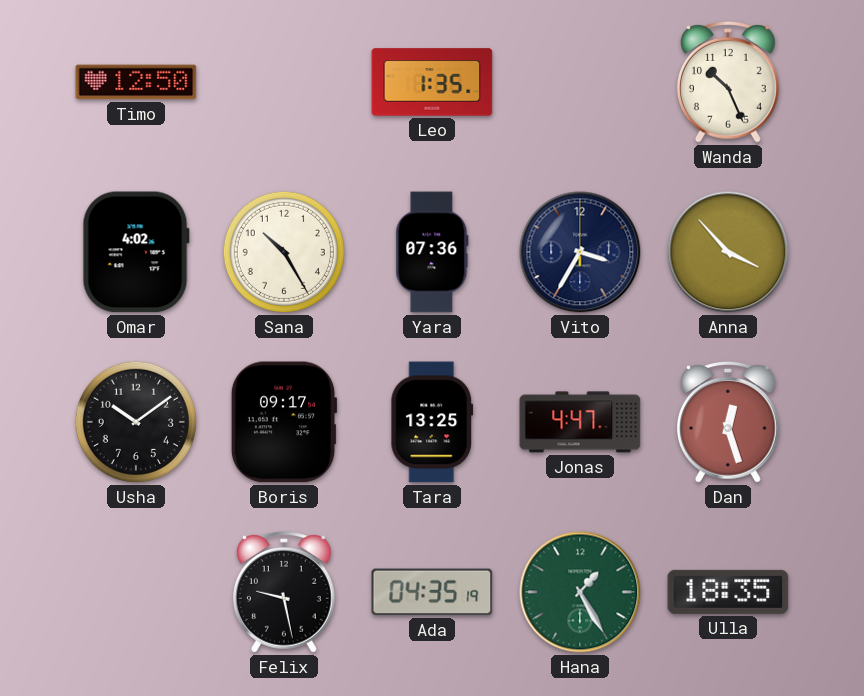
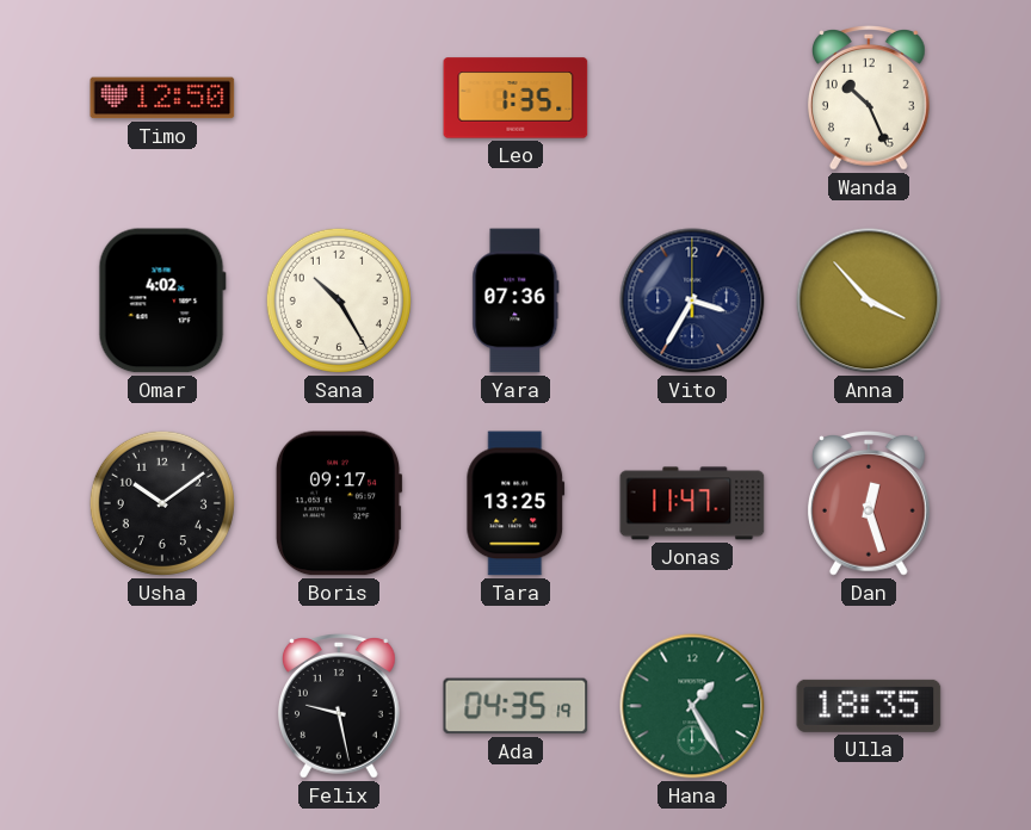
Jonas: 4:47 -> 11:47 (692, 503)
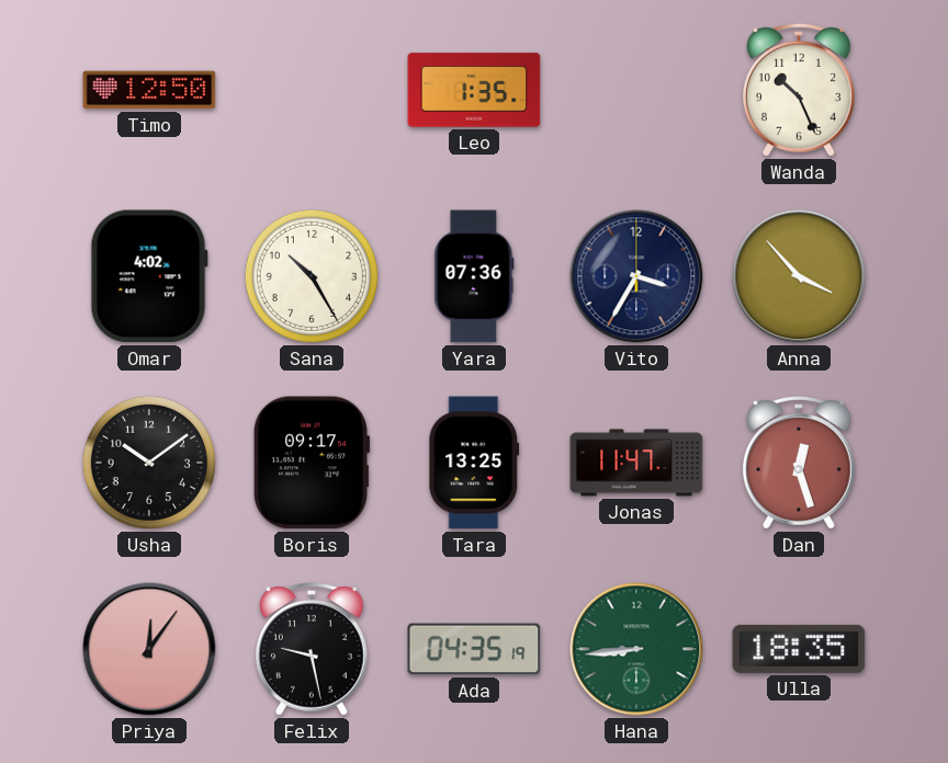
Priya: none -> 12:06 (149, 649)
Hana: 1:25 -> 8:44 (636, 649)
